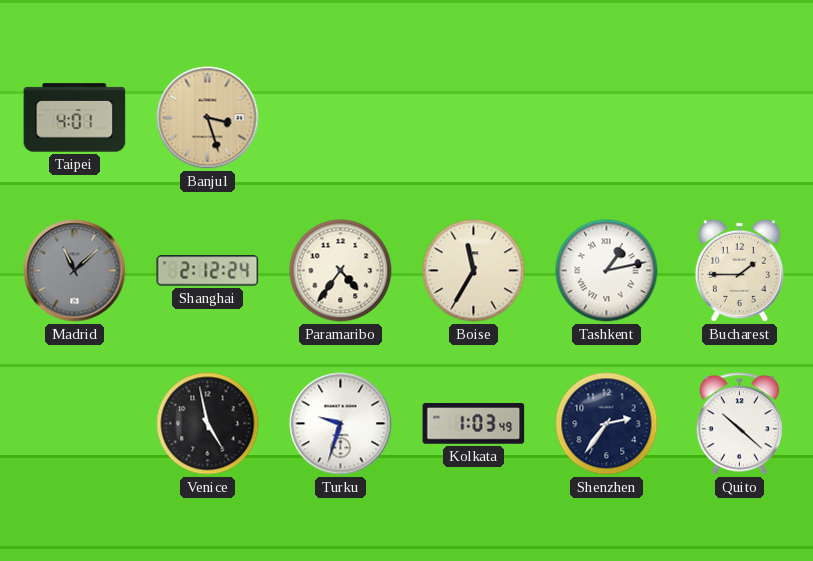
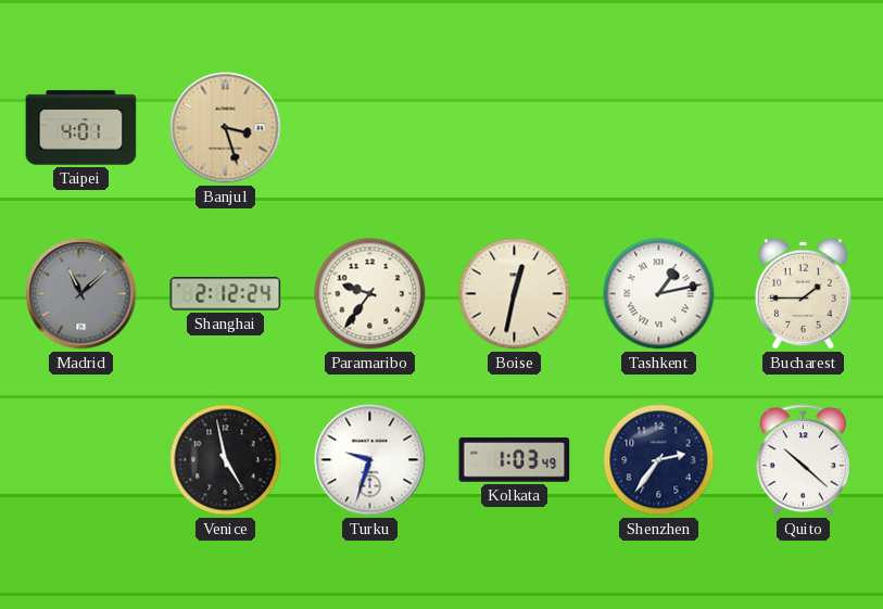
Paramaribo: 4:36 -> 9:36 (370, 294)
Boise: 11:35 -> 12:32 (515, 294)
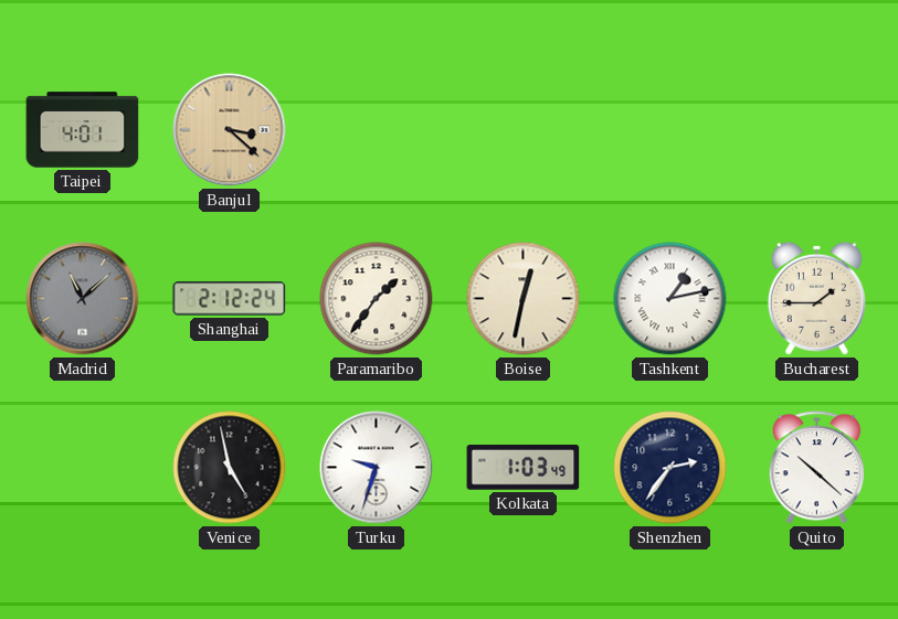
Banjul: 3:27 -> 3:22 (230, 130)
Paramaribo: 9:36 -> 1:36 (377, 299)
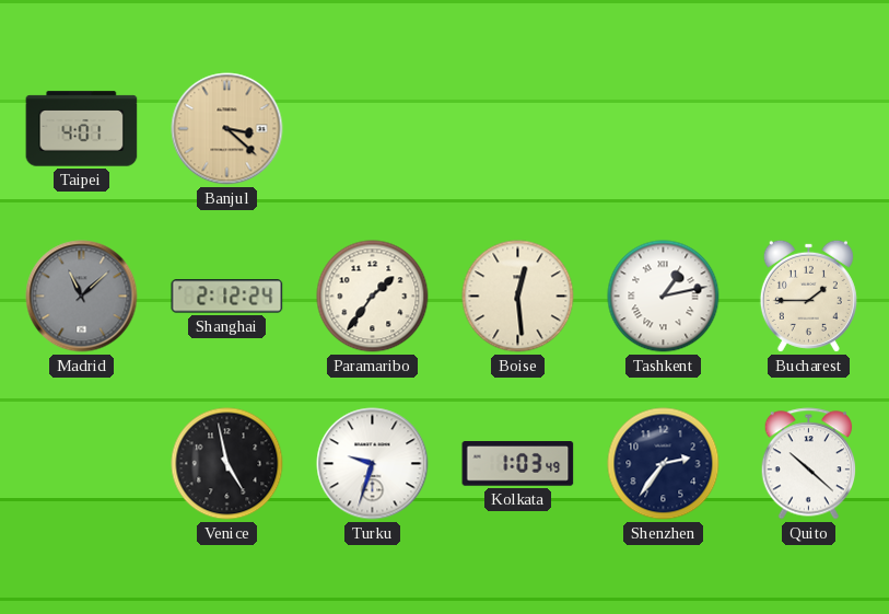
Boise: 12:32 -> 12:29 (518, 297)
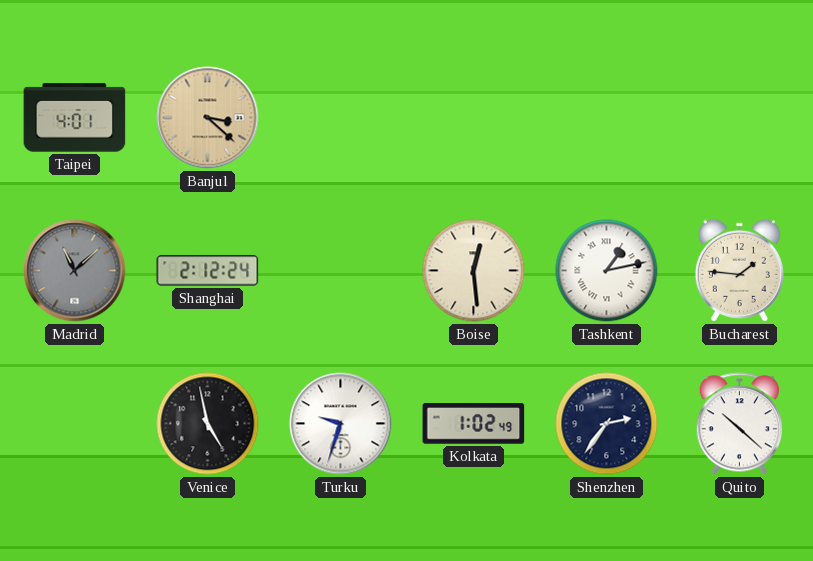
Paramaribo: 1:36 -> none (373, 297)
Bucharest: 1:45 -> 1:46 (739, 270)
Kolkata: 1:03 -> 1:02 (474, 424)
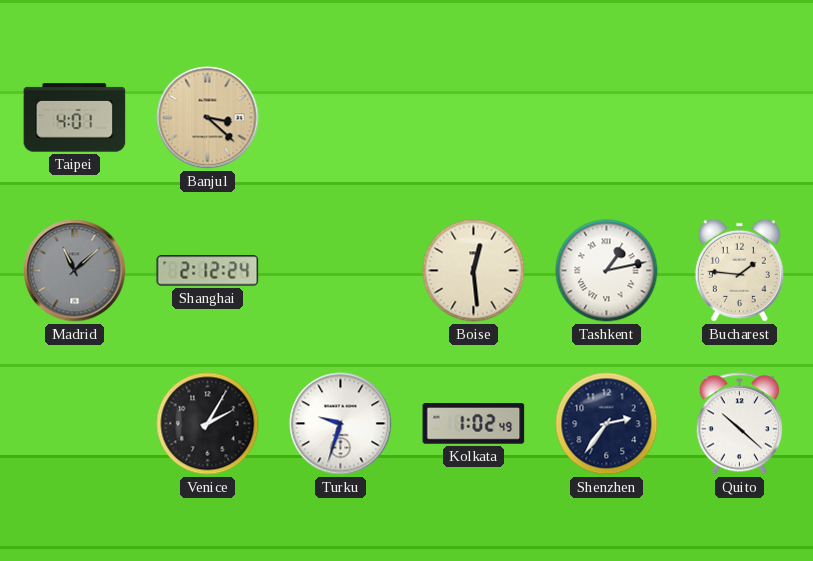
Venice: 4:58 -> 2:05 (208, 424)
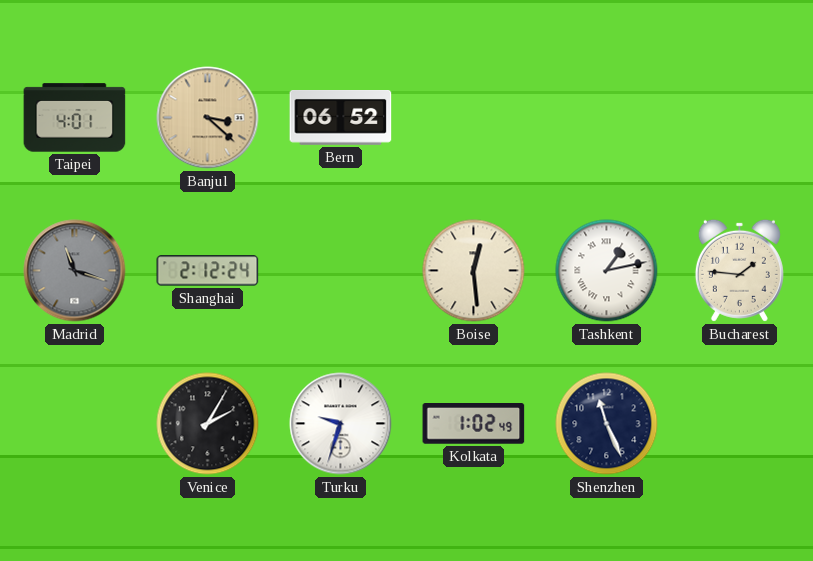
Bern: none -> 06:52 (341, 118)
Madrid: 11:08 -> 11:18 (75, 271)
Shenzhen: 2:36 -> 11:26 (607, 424)
Quito: 10:22 -> none (739, 424)
